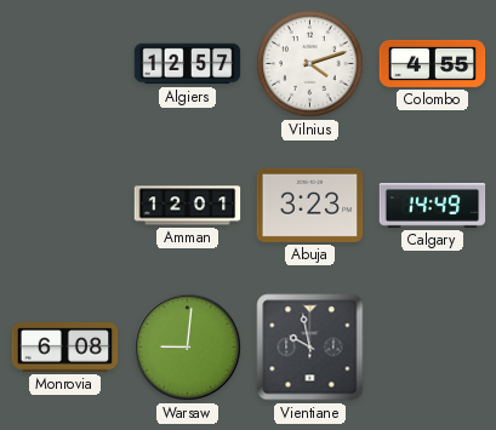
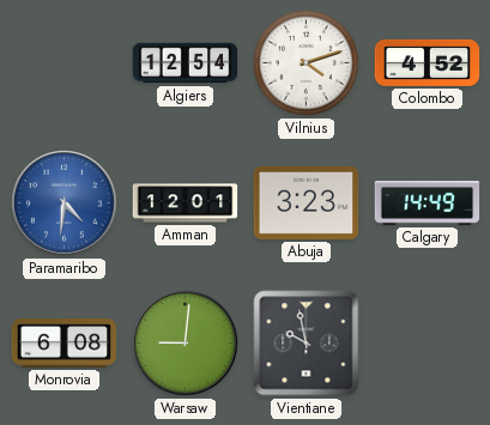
Algiers: 12:57 -> 12:54 (186, 63)
Colombo: 4:55 -> 4:52 (428, 62)
Paramaribo: none -> 4:31 (65, 204)
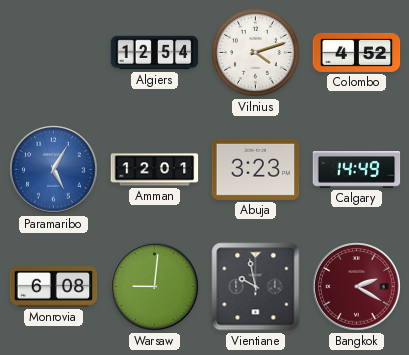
Paramaribo: 4:31 -> 5:05 (54, 170)
Bangkok: none -> 2:20 (357, 287)
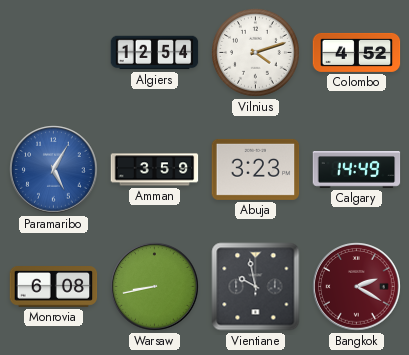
Amman: 12:01 -> 3:59 (155, 170)
Warsaw: 9:01 -> 8:43 (155, 287)
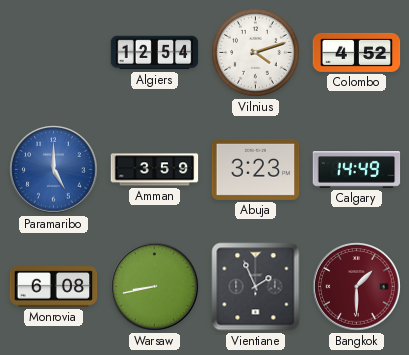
Paramaribo: 5:05 -> 5:00 (54, 170)
Vientiane: 9:58 -> 1:56 (256, 287)
Bangkok: 2:20 -> 1:30 (357, 287)
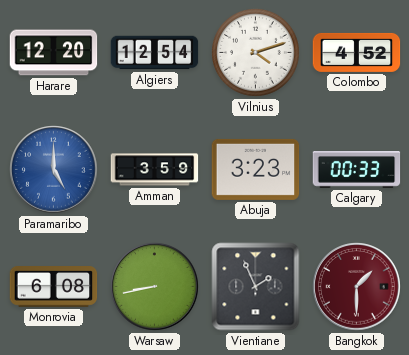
Harare: none -> 12:20 (54, 53)
Calgary: 14:49 -> 00:33 (357, 170)
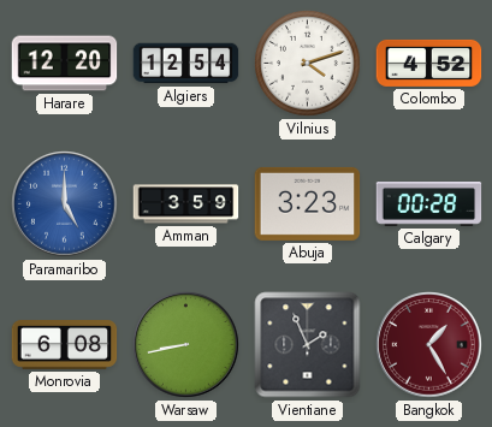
Calgary: 00:33 -> 00:28 (429, 204)
Bangkok: 1:30 -> 1:25 (429, 345)
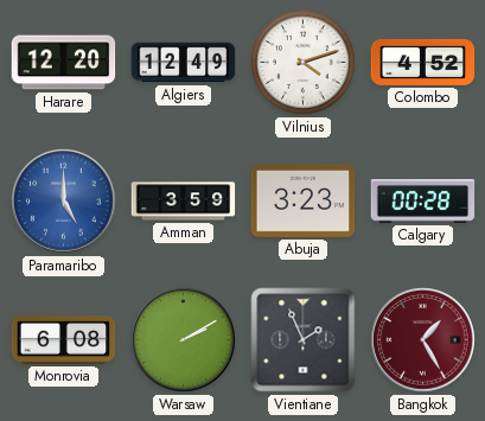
Algiers: 12:54 -> 12:49 (184, 63)
Warsaw: 8:43 -> 2:10 (184, 340)
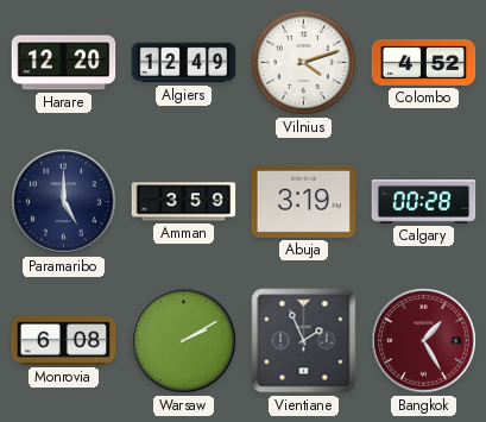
Paramaribo dial: blue -> navy (64, 202)
Abuja: 3:23 -> 3:19 (304, 201)
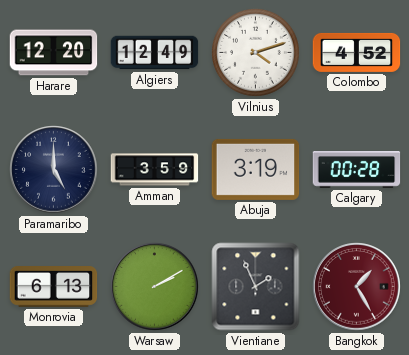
Monrovia: 6:08 -> 6:13 (54, 287)
